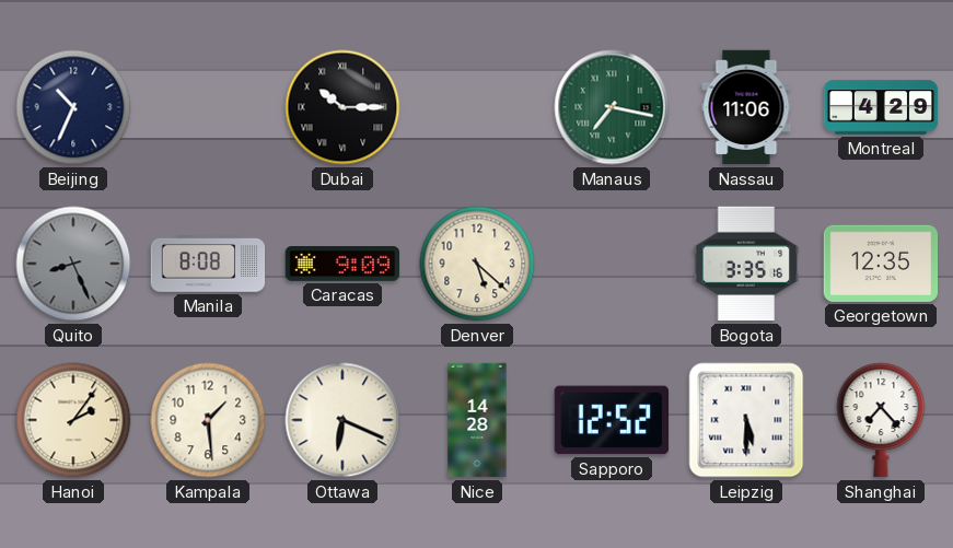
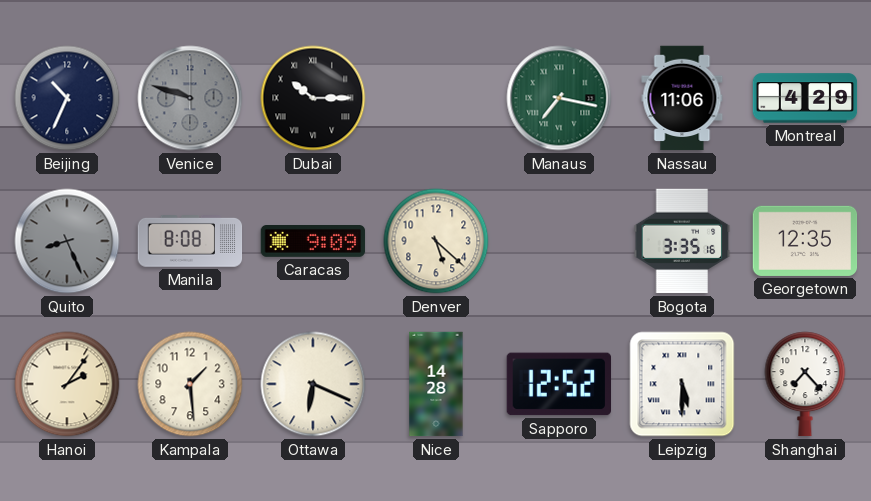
Venice: none -> 9:48 (190, 98)
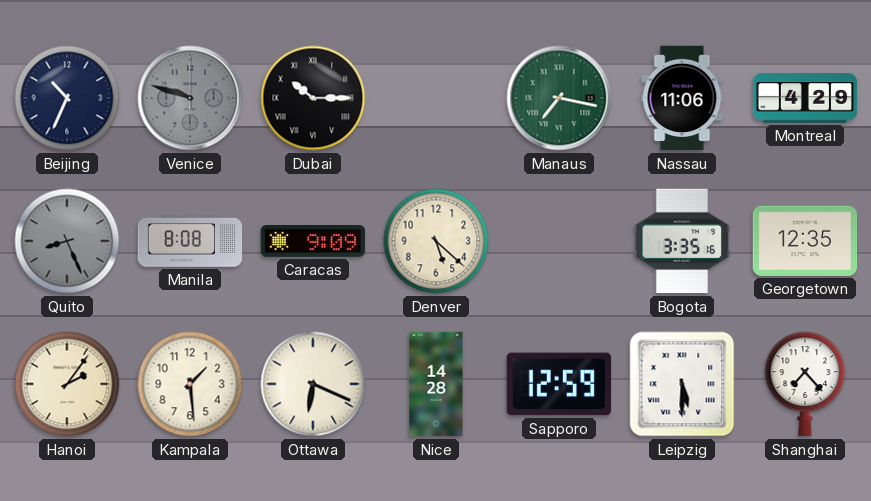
Sapporo: 12:52 -> 12:59 (558, 384)
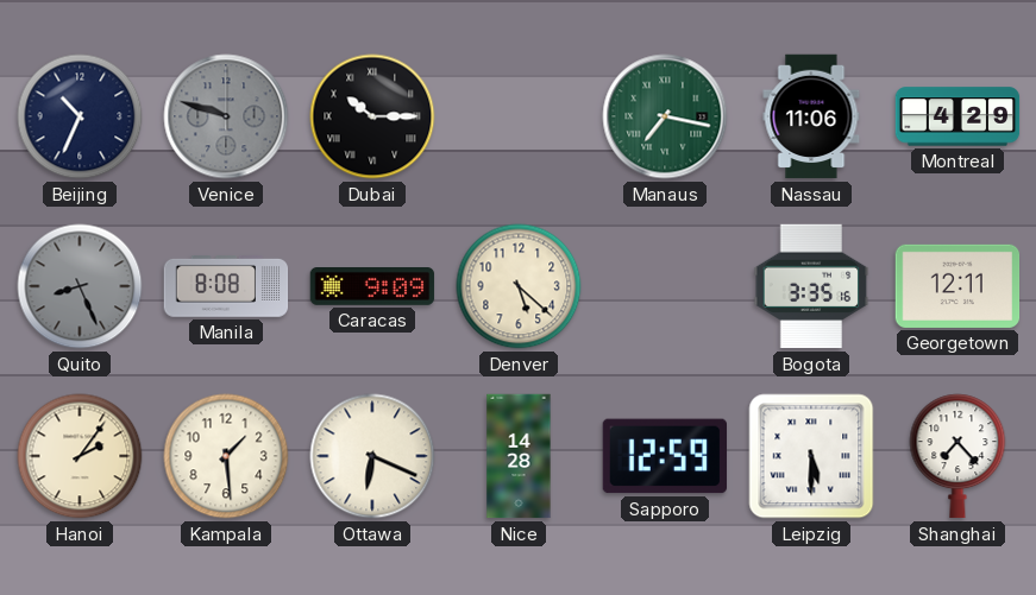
Georgetown: 12:35 -> 12:11 (957, 286)
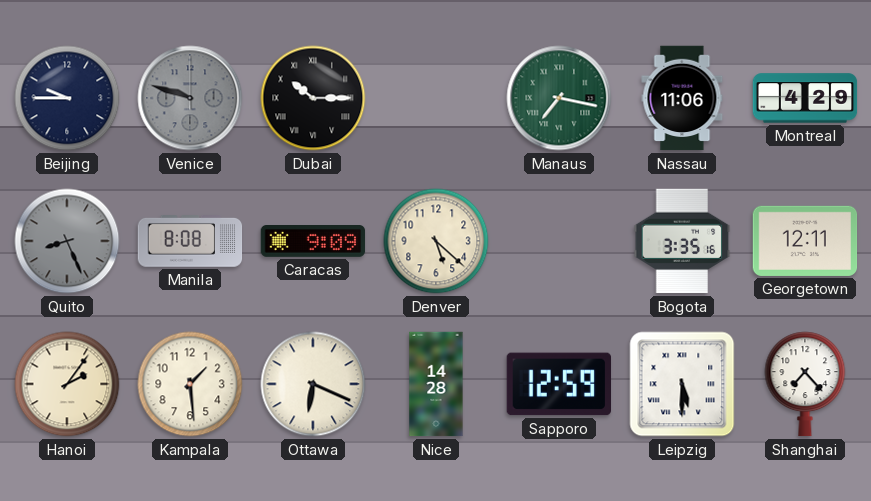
Beijing: 10:34 -> 9:45 (67, 98)
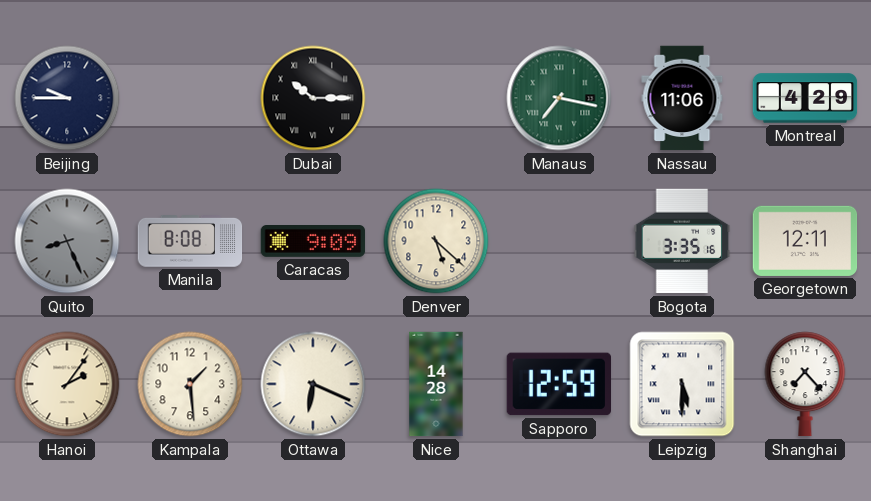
Venice: 9:48 -> none (190, 98)
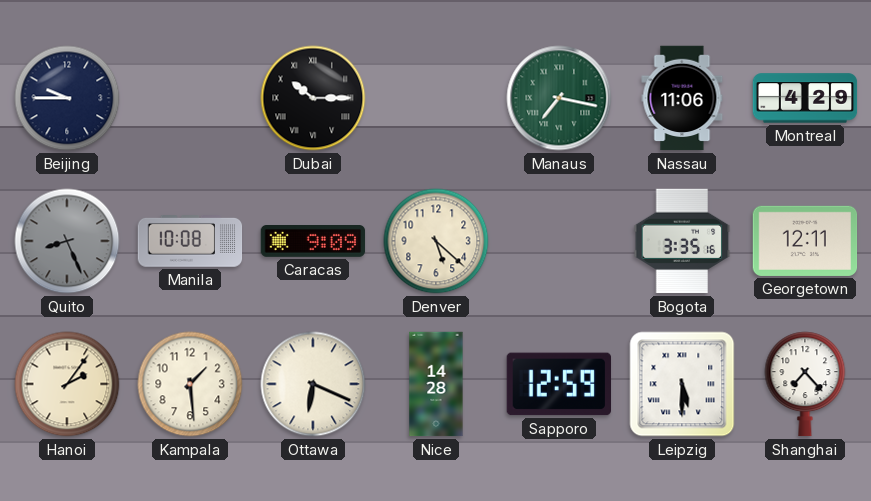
Manila: 8:08 -> 10:08 (190, 242)
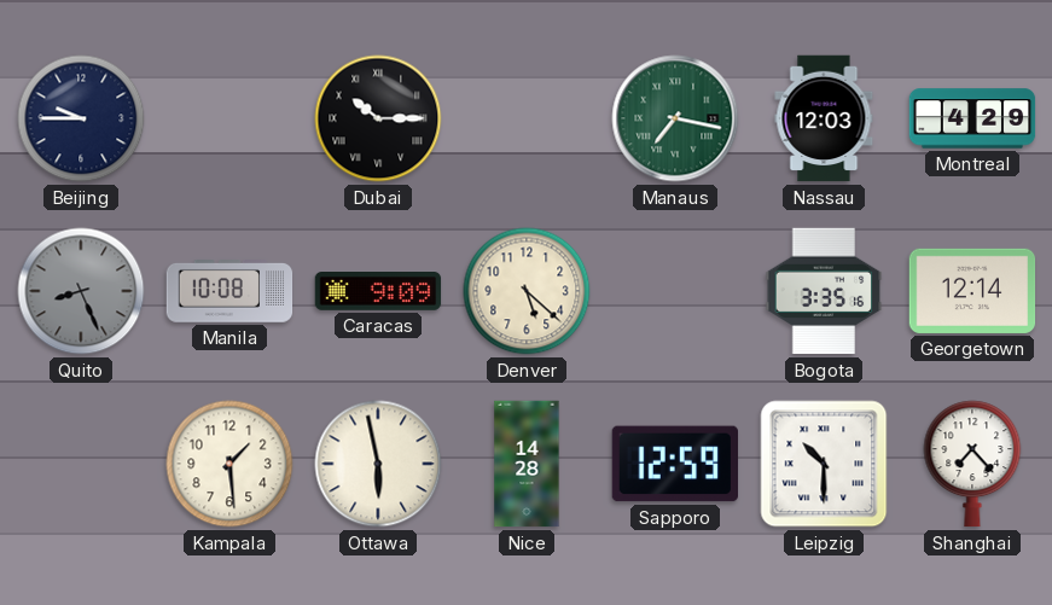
Nassau: 11:06 -> 12:03 (824, 118)
Georgetown: 12:11 -> 12:14 (972, 291)
Hanoi: 2:06 -> none (67, 384)
Ottawa: 6:19 -> 5:58 (378, 464)
Leipzig: 5:30 -> 10:30 (824, 464)
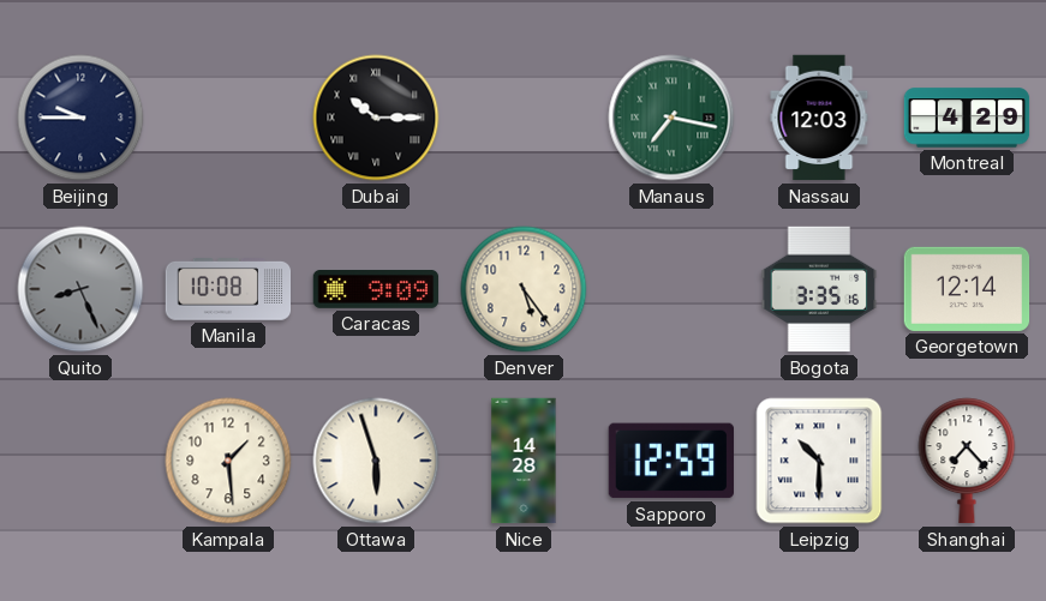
Denver: 5:22 -> 5:24 (524, 289)
Ottawa: 5:58 -> 5:57 (376, 461)
